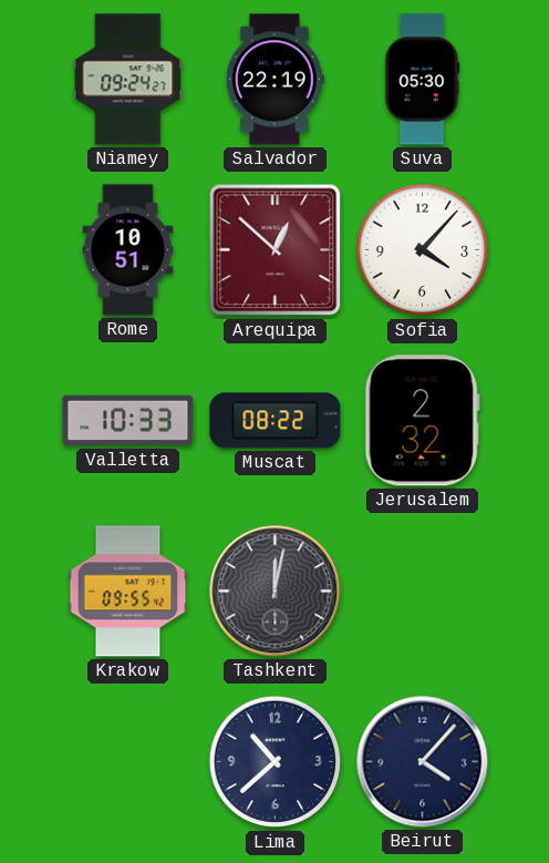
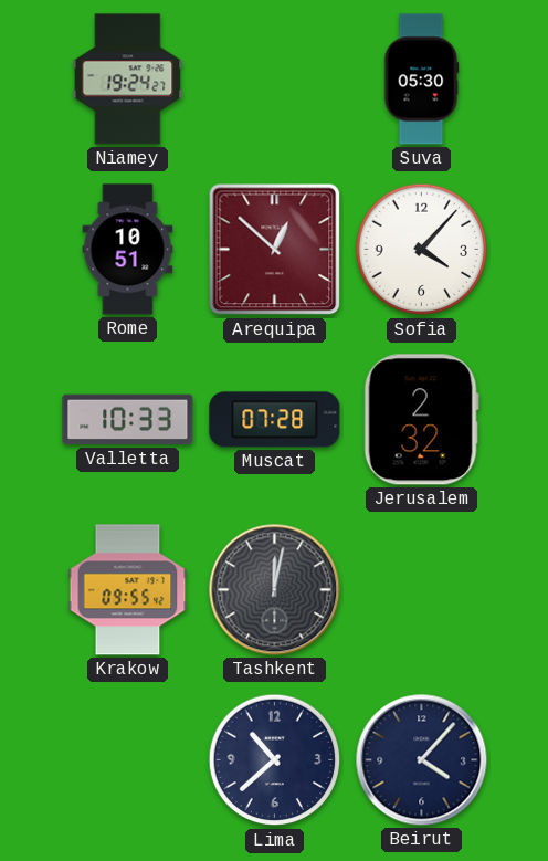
Niamey: 09:24 -> 19:24 (128, 80)
Salvador: 22:19 -> none (274, 80)
Muscat: 08:22 -> 07:28 (275, 420)
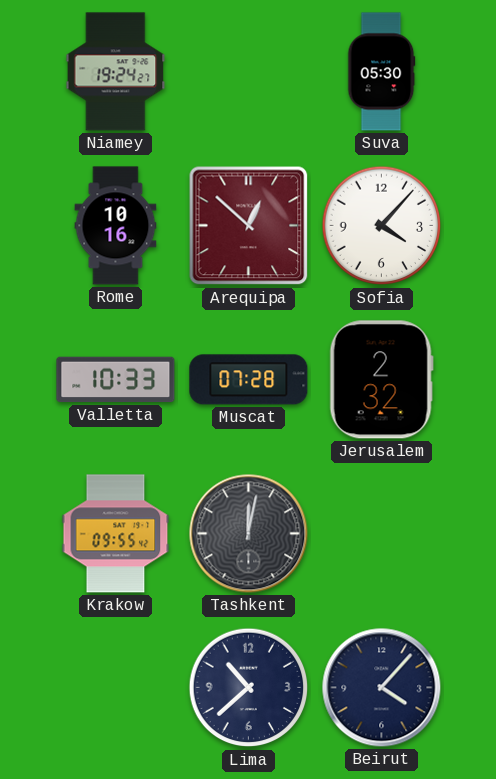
Rome: 10:51 -> 10:16 (116, 226)
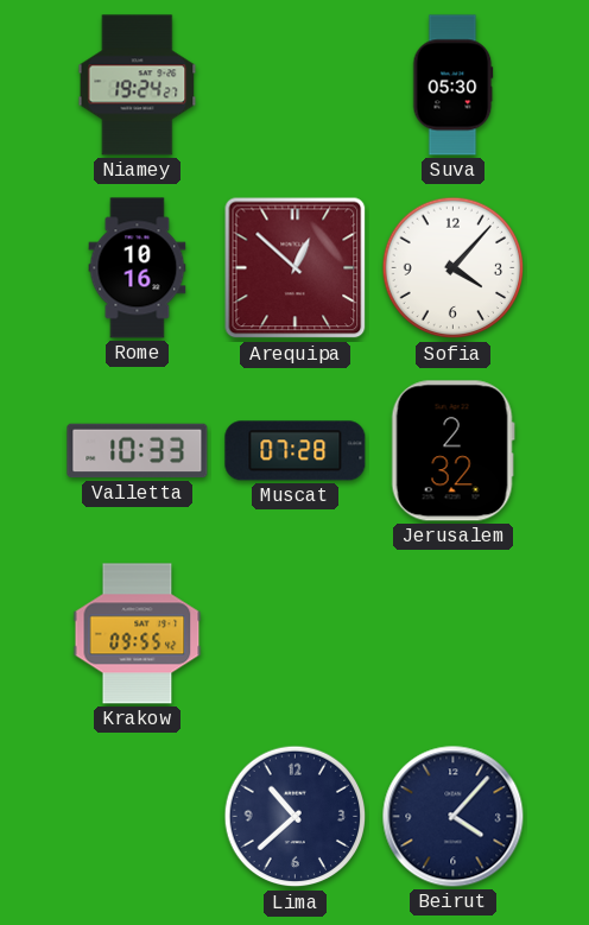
Tashkent: 12:02 -> none (249, 534)
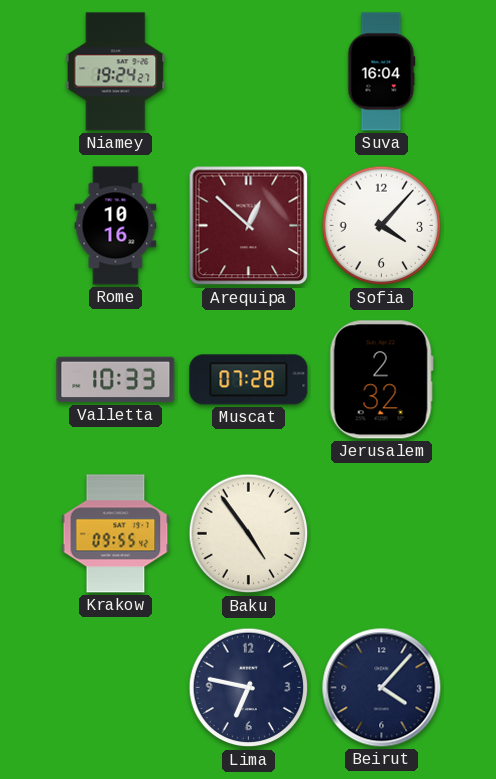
Suva: 05:30 -> 16:04 (382, 72)
Baku: none -> 4:54 (249, 534)
Lima: 10:38 -> 6:47 (249, 688)
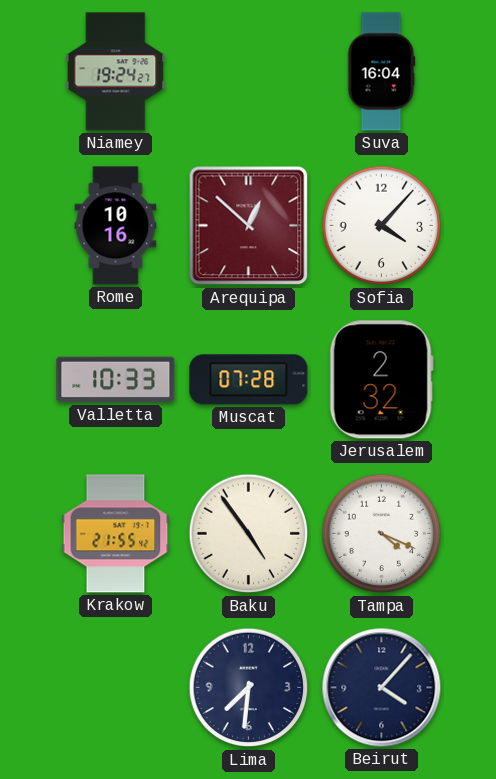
Krakow: 09:55 -> 21:55 (116, 534)
Tampa: none -> 4:19 (382, 534)
Lima: 6:47 -> 7:31 (249, 688)
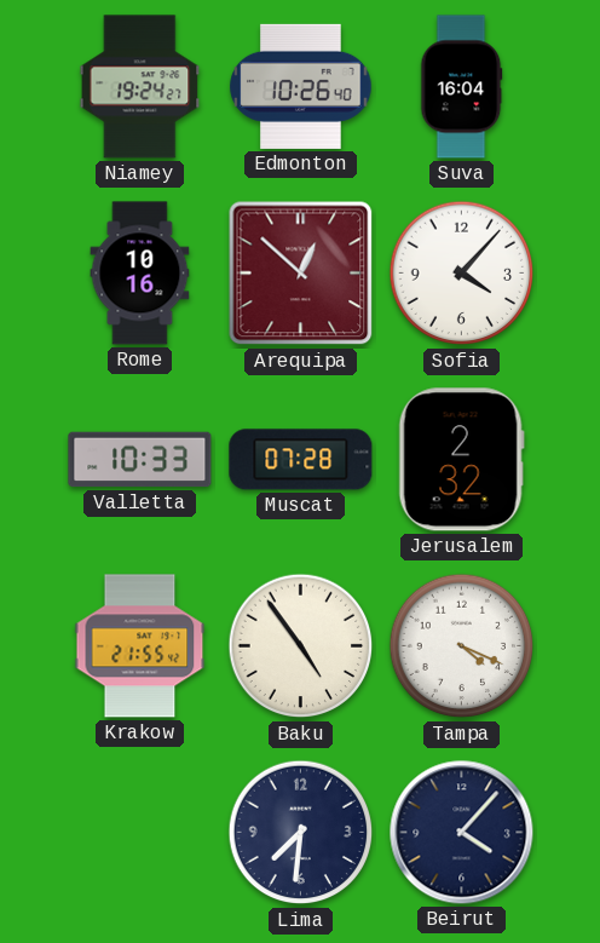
Edmonton: none -> 10:26 (301, 86)
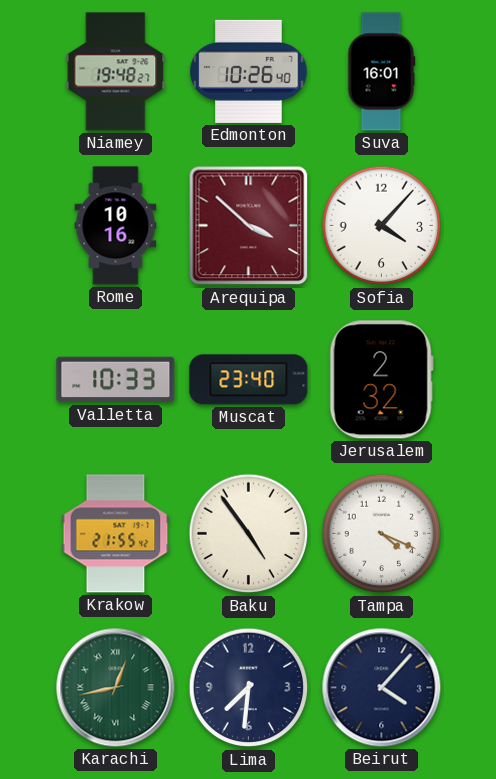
Niamey: 19:24 -> 19:48 (116, 72)
Suva: 16:04 -> 16:01 (382, 72)
Arequipa: 12:52 -> 3:52 (249, 226)
Muscat: 07:28 -> 23:40 (249, 380)
Karachi: none -> 12:43 (116, 688)
